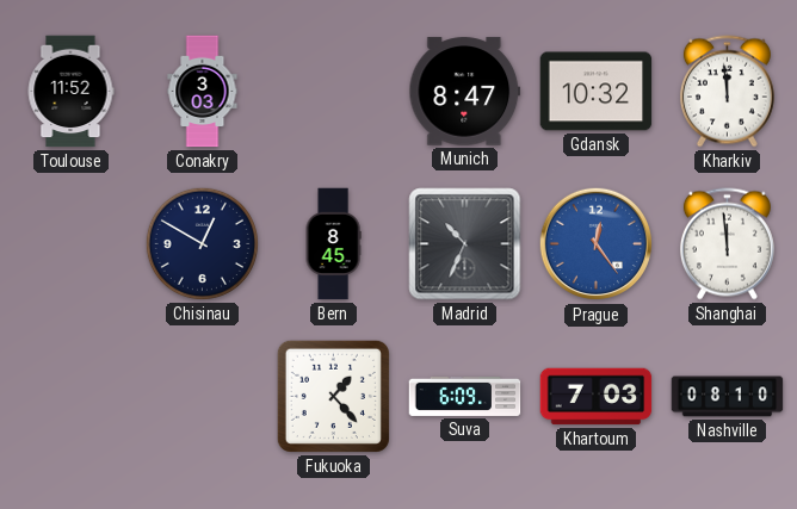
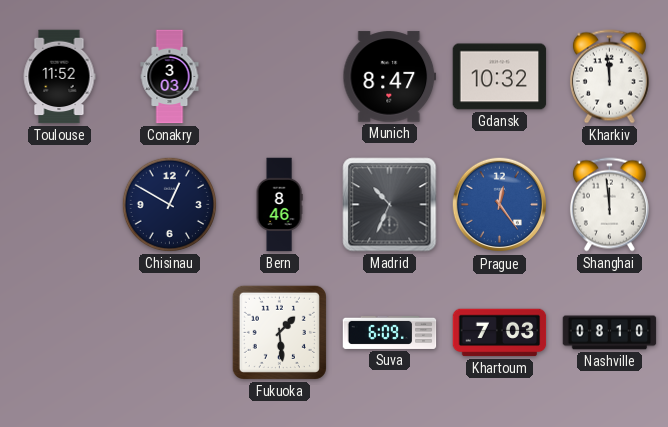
Bern: 8:45 -> 8:46 (279, 205)
Fukuoka: 1:23 -> 1:29 (279, 332)
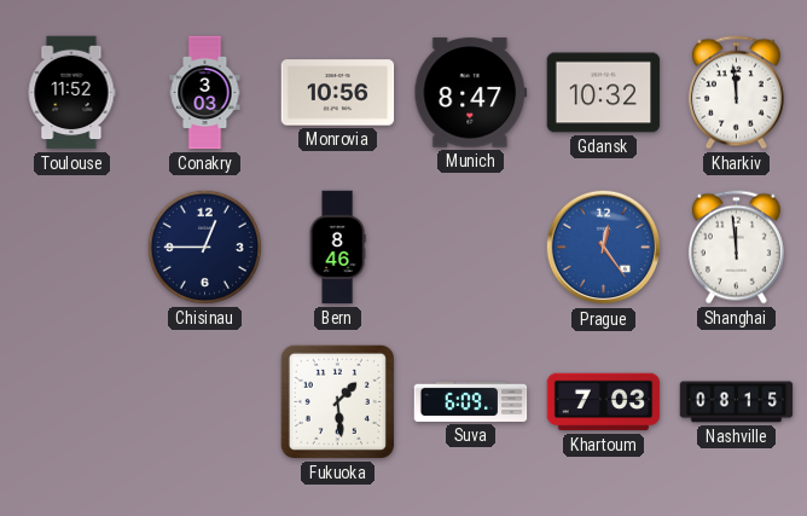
Monrovia: none -> 10:56 (338, 93)
Chisinau: 12:50 -> 12:45 (204, 247)
Madrid: 10:34 -> none (390, 205)
Nashville: 08:10 -> 08:15 (737, 402)
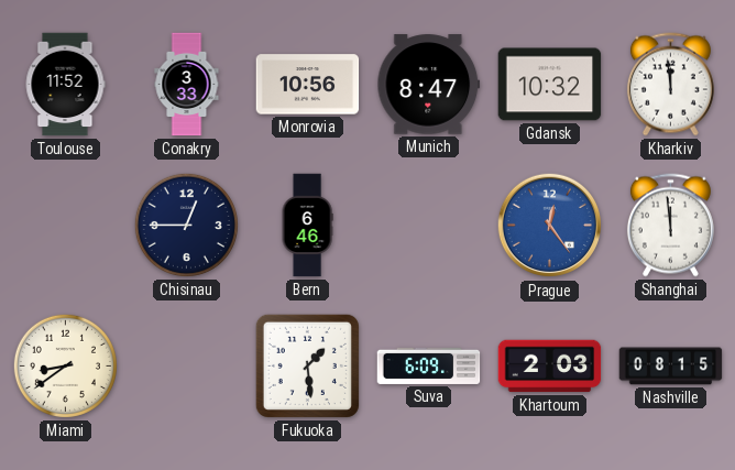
Conakry: 3:03 -> 3:33 (187, 85)
Bern: 8:46 -> 6:46 (307, 226)
Miami: none -> 8:39 (65, 365)
Khartoum: 7:03 -> 2:03 (550, 367)
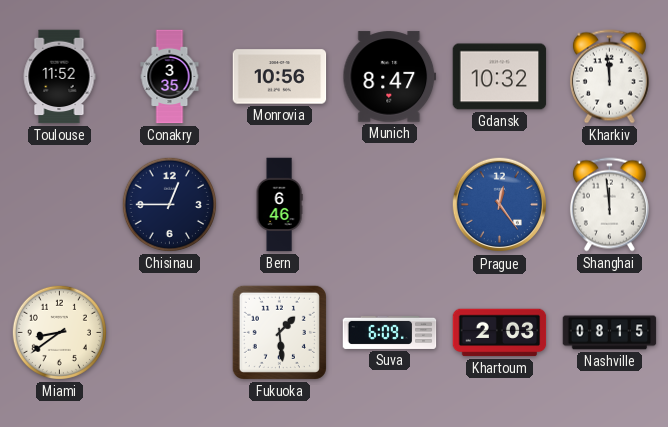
Conakry: 3:33 -> 3:35 (170, 77)
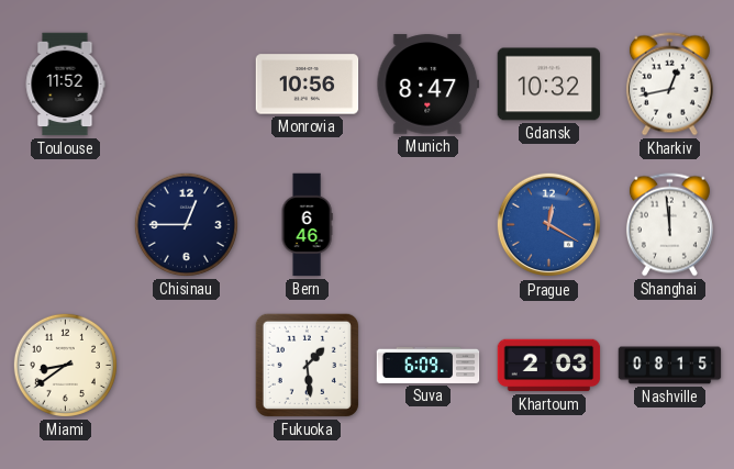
Conakry: 3:35 -> none (170, 77)
Kharkiv: 11:59 -> 12:43 (669, 85)
Prague: 12:24 -> 12:20 (549, 225)
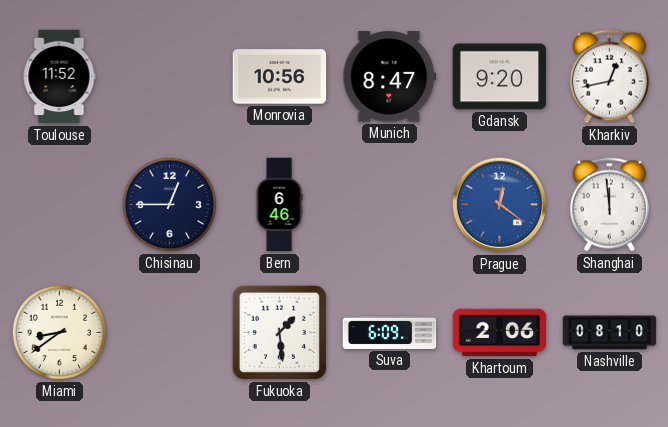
Gdansk: 10:32 -> 9:20 (500, 77)
Prague: 12:20 -> 12:21 (500, 205)
Khartoum: 2:03 -> 2:06 (500, 333)
Nashville: 08:15 -> 08:10 (610, 333)
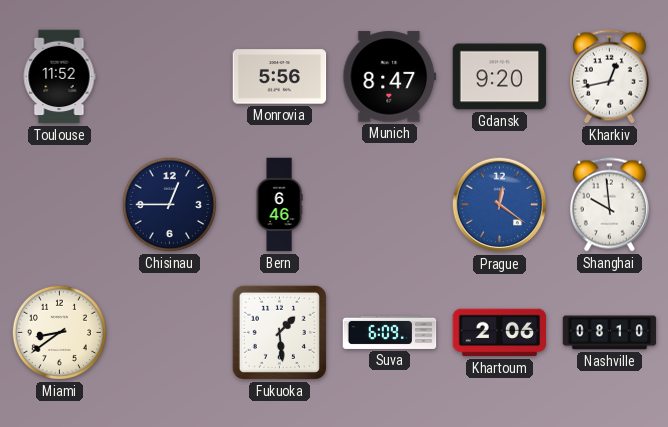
Monrovia: 10:56 -> 5:56 (280, 77)
Shanghai: 11:59 -> 9:59 (609, 205)
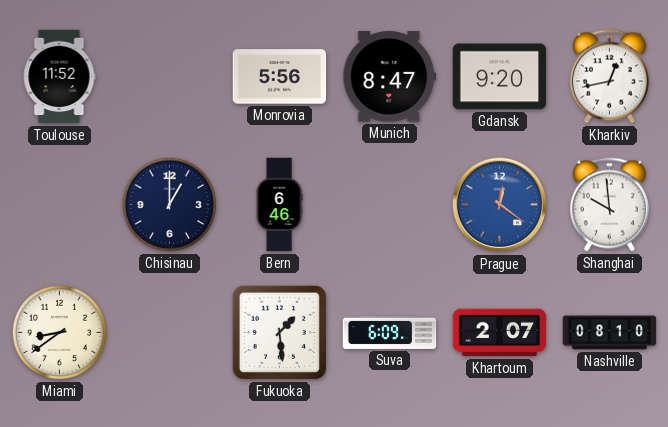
Chisinau: 12:45 -> 1:00 (169, 204)
Khartoum: 2:06 -> 2:07 (500, 333)
